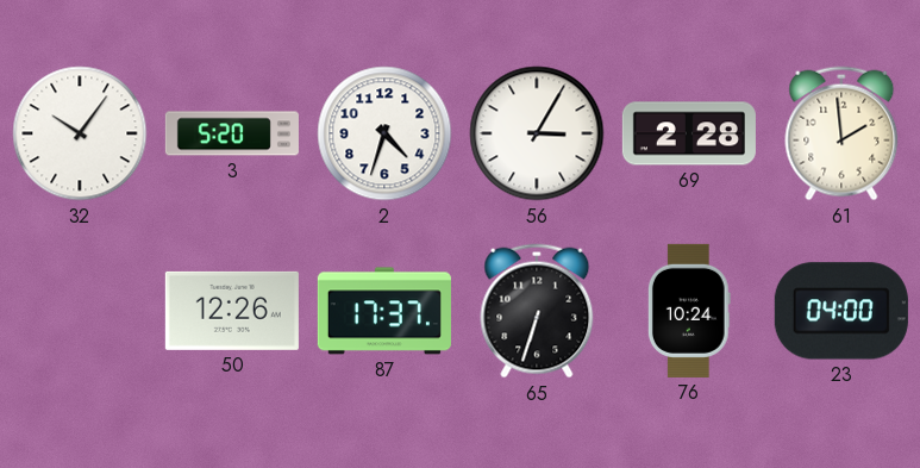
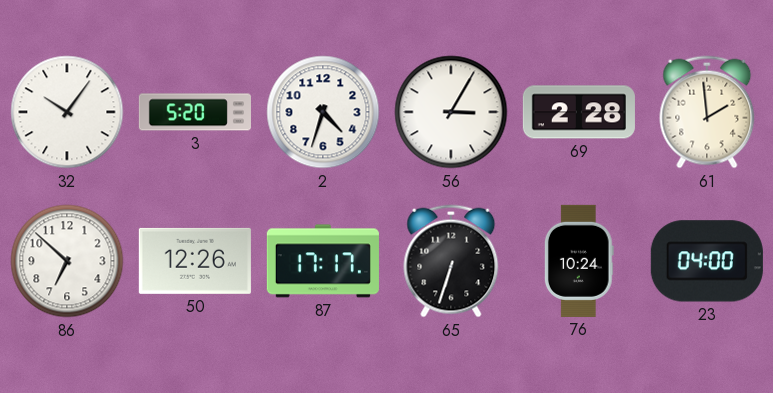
86: none -> 6:52 (67, 261)
87: 17:37 -> 17:17 (323, 261)
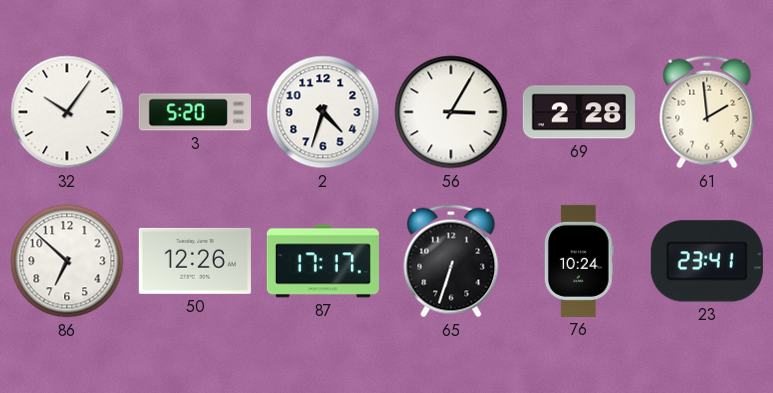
23: 04:00 -> 23:41 (707, 261)
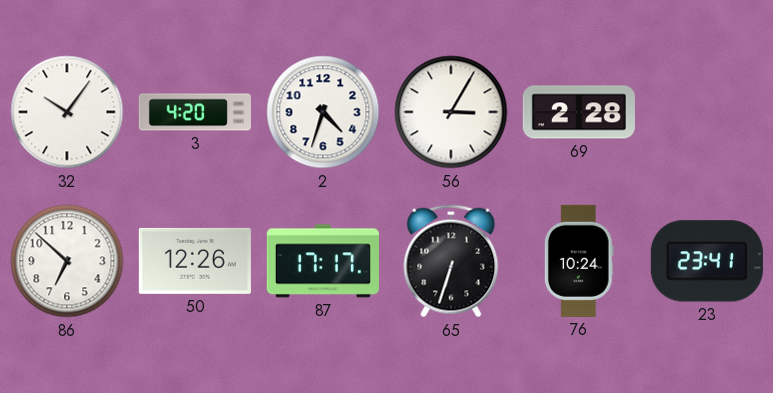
3: 5:20 -> 4:20 (195, 112)
61: 1:59 -> none (707, 112)
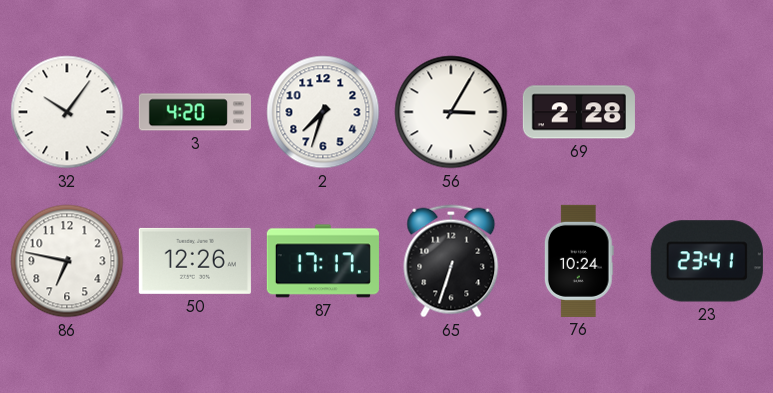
2: 4:33 -> 7:33 (323, 112)
86: 6:52 -> 6:47 (67, 261)
